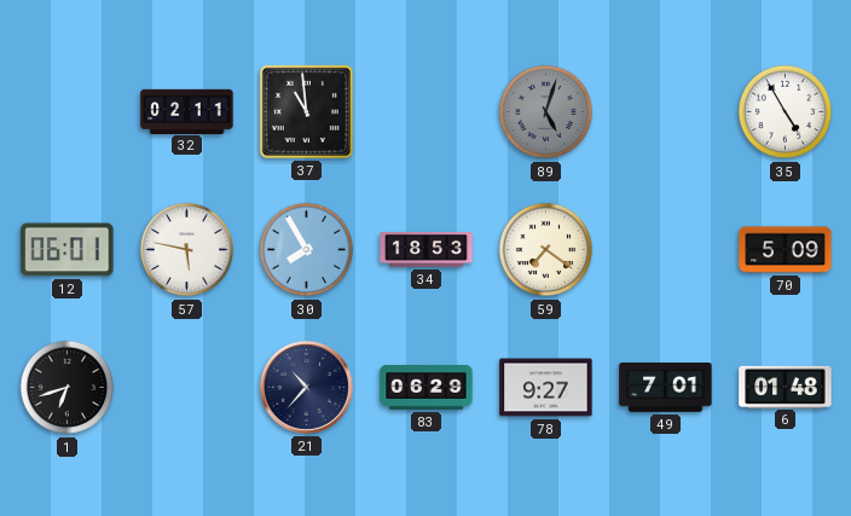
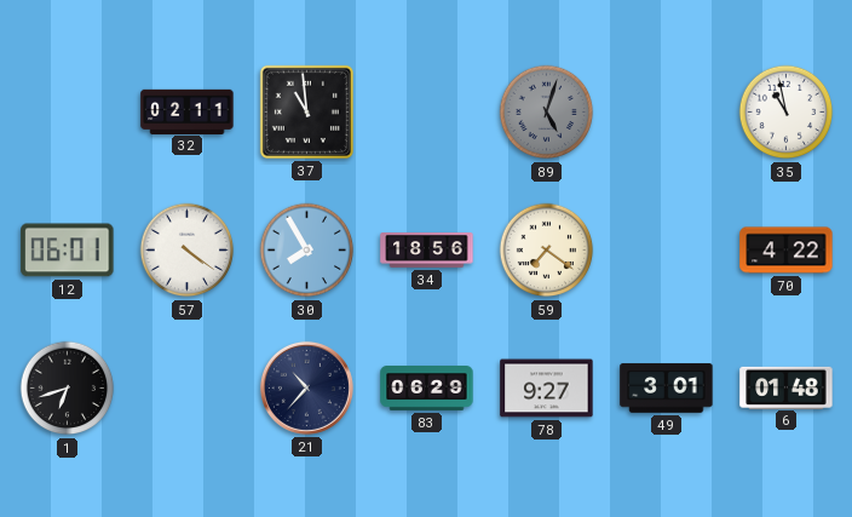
35: 4:55 -> 10:58 (787, 113)
57: 5:47 -> 4:21 (188, 251)
34: 18:53 -> 18:56 (427, 251)
70: 5:09 -> 4:22 (787, 251)
49: 7:01 -> 3:01 (667, 389)
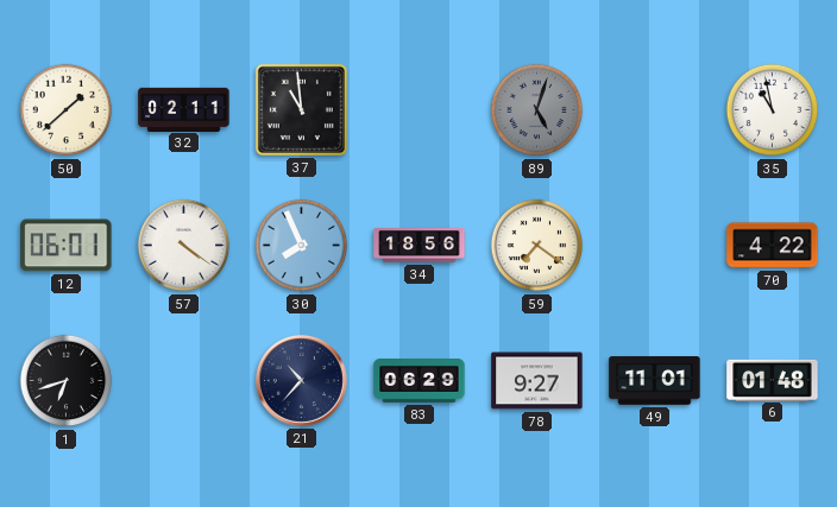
50: none -> 1:38 (67, 110)
30: 7:55 -> 7:56 (302, 246)
49: 3:01 -> 11:01 (655, 381)
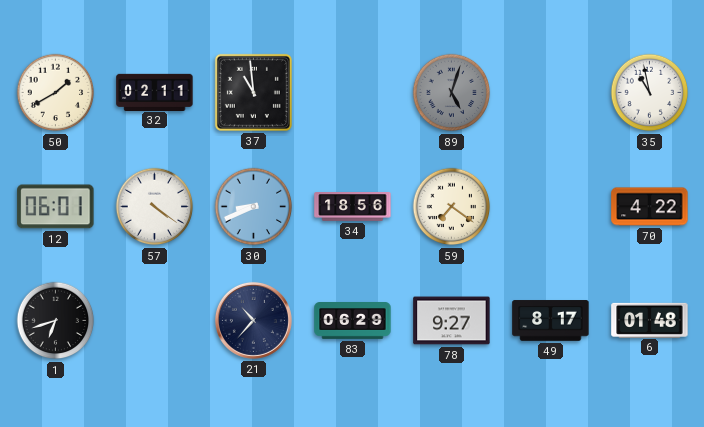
50: 1:38 -> 1:40 (56, 93)
30: 7:56 -> 8:41 (254, 207)
49: 11:01 -> 8:17 (551, 321)
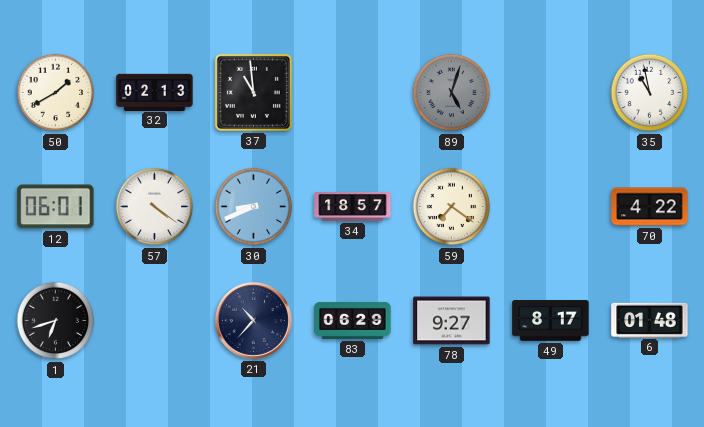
32: 02:11 -> 02:13 (155, 92)
34: 18:56 -> 18:57 (353, 207)
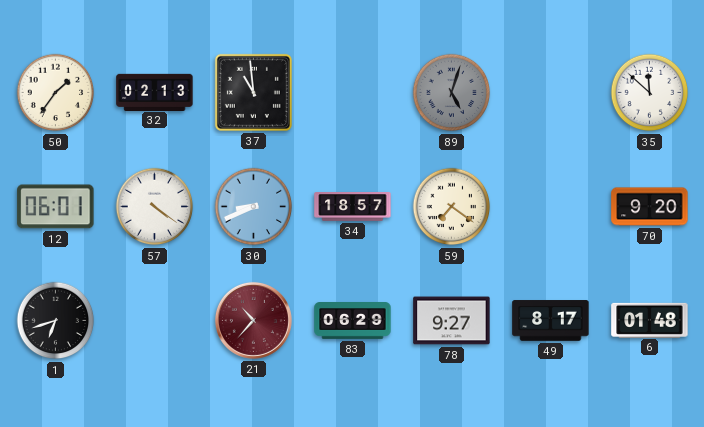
50: 1:40 -> 1:36 (56, 93)
35: 10:58 -> 11:52 (650, 93)
70: 4:22 -> 9:20 (650, 207)
21 dial: navy -> burgundy (253, 320)
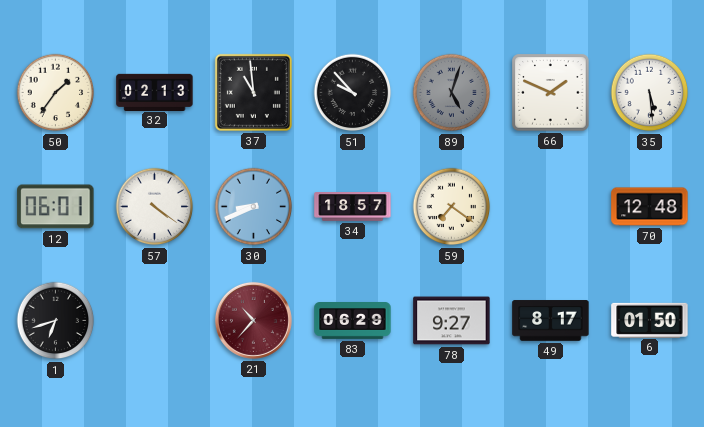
51: none -> 9:53 (353, 93)
66: none -> 1:49 (551, 93)
35: 11:52 -> 5:29 (650, 93)
70: 9:20 -> 12:48 (650, 207)
6: 01:48 -> 01:50 (650, 320)
